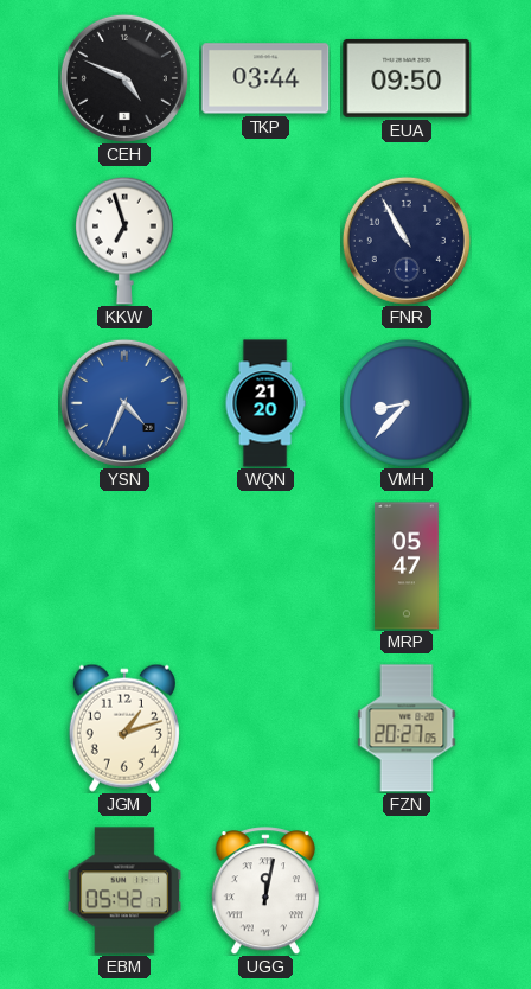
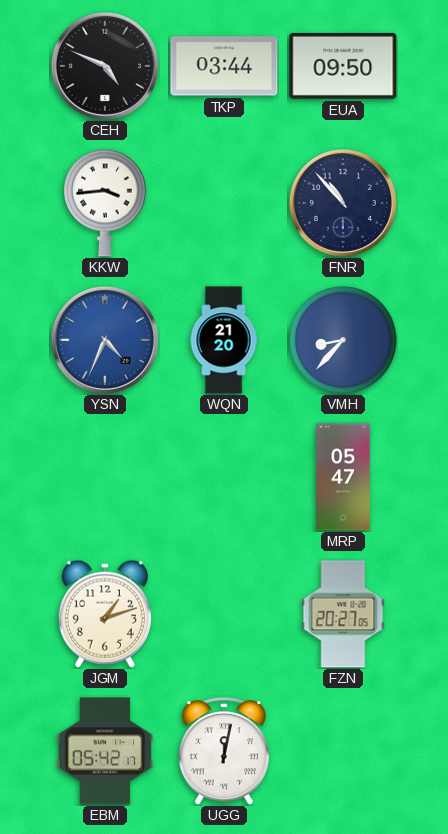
KKW: 6:57 -> 3:44 (105, 203)
FNR: 10:55 -> 10:53 (343, 203)
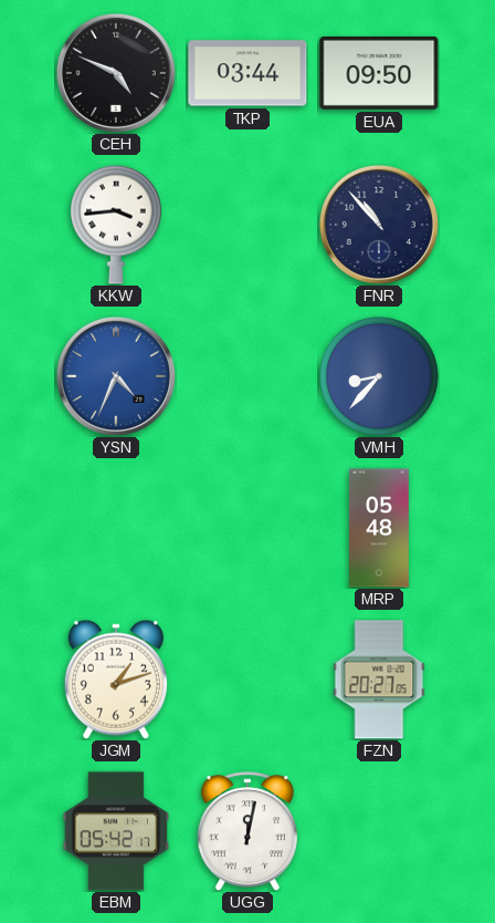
WQN: 21:20 -> none (224, 340)
MRP: 05:47 -> 05:48 (379, 528)
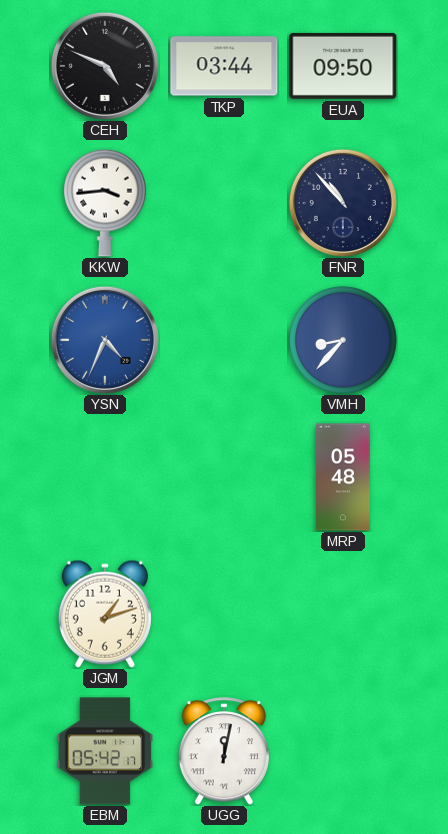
FZN: 20:27 -> none (379, 680)
